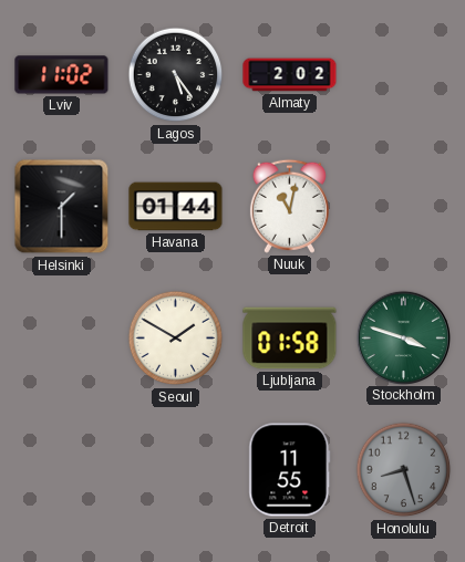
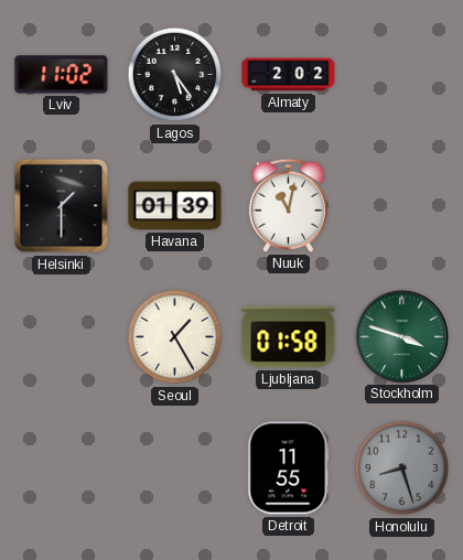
Havana: 01:44 -> 01:39 (175, 206)
Seoul: 1:50 -> 1:25 (175, 337)
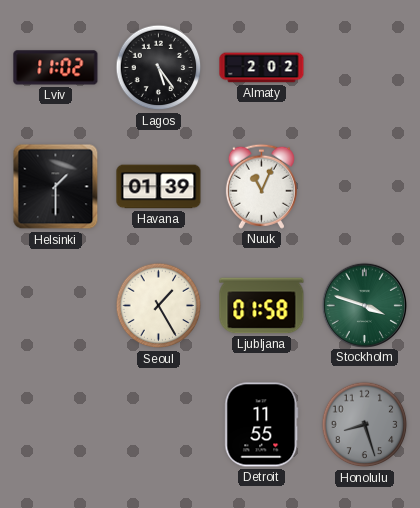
Nuuk: 11:02 -> 11:04 (261, 186)
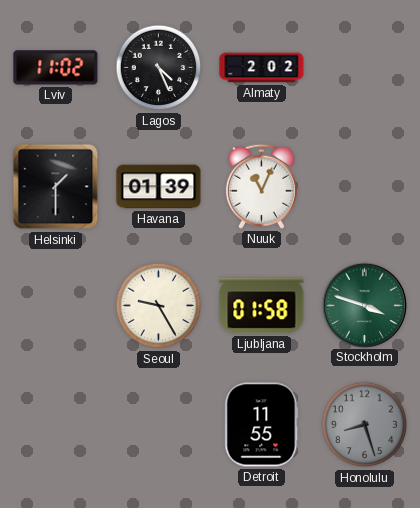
Lagos: 5:24 -> 4:26 (159, 68)
Seoul: 1:25 -> 9:25 (159, 306)
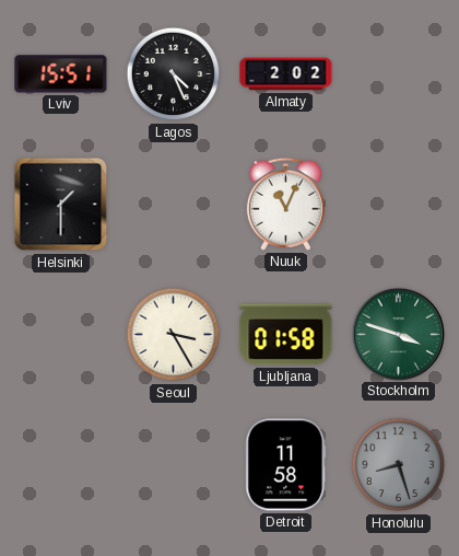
Lviv: 11:02 -> 15:51 (61, 74)
Havana: 01:39 -> none (159, 187)
Seoul: 9:25 -> 3:25 (174, 335)
Detroit: 11:55 -> 11:58 (286, 465)
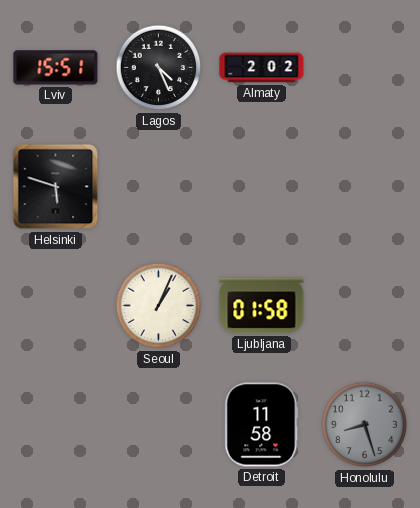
Helsinki: 1:30 -> 5:48 (56, 187)
Nuuk: 11:04 -> none (285, 204)
Seoul: 3:25 -> 1:04 (159, 306)
Stockholm: 3:48 -> none (398, 334)
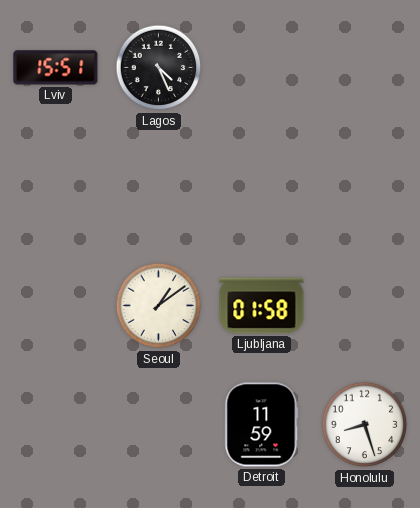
Almaty: 2:02 -> none (262, 68)
Helsinki: 5:48 -> none (56, 187)
Seoul: 1:04 -> 1:09 (159, 306)
Detroit: 11:58 -> 11:59 (262, 425)
Honolulu dial: grey -> white (365, 425)
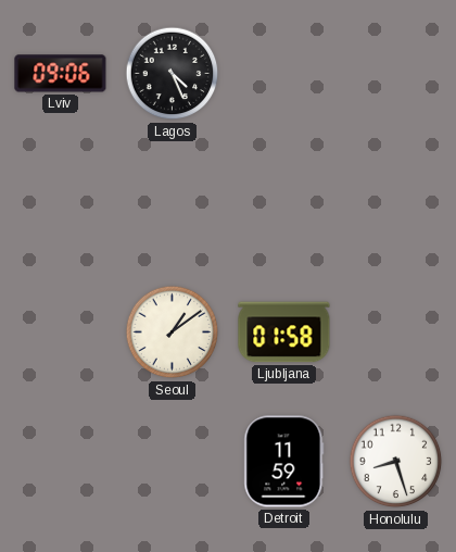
Lviv: 15:51 -> 09:06 (61, 74)
